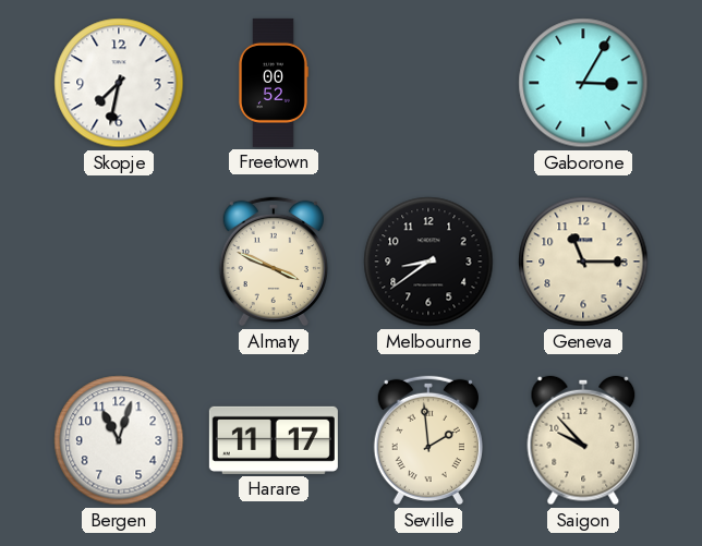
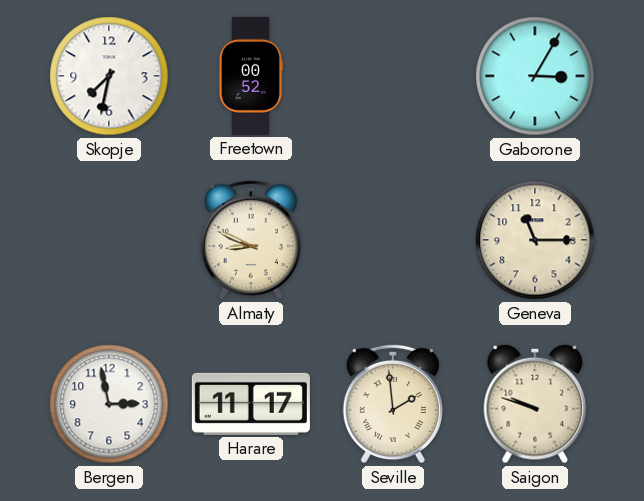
Almaty: 3:49 -> 8:49 (251, 240)
Melbourne: 8:39 -> none (428, 262)
Bergen: 11:03 -> 2:58 (109, 404)
Saigon: 9:53 -> 9:48 (535, 404)
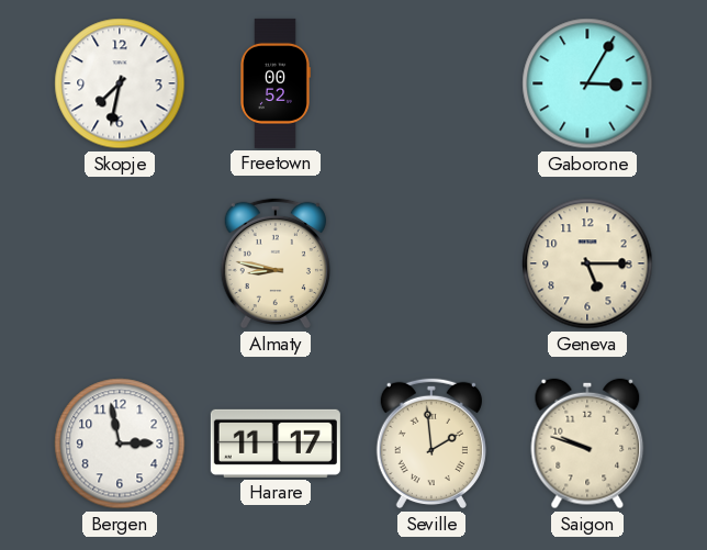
Almaty: 8:49 -> 8:47 (276, 263)
Geneva: 11:15 -> 5:15 (587, 263)
